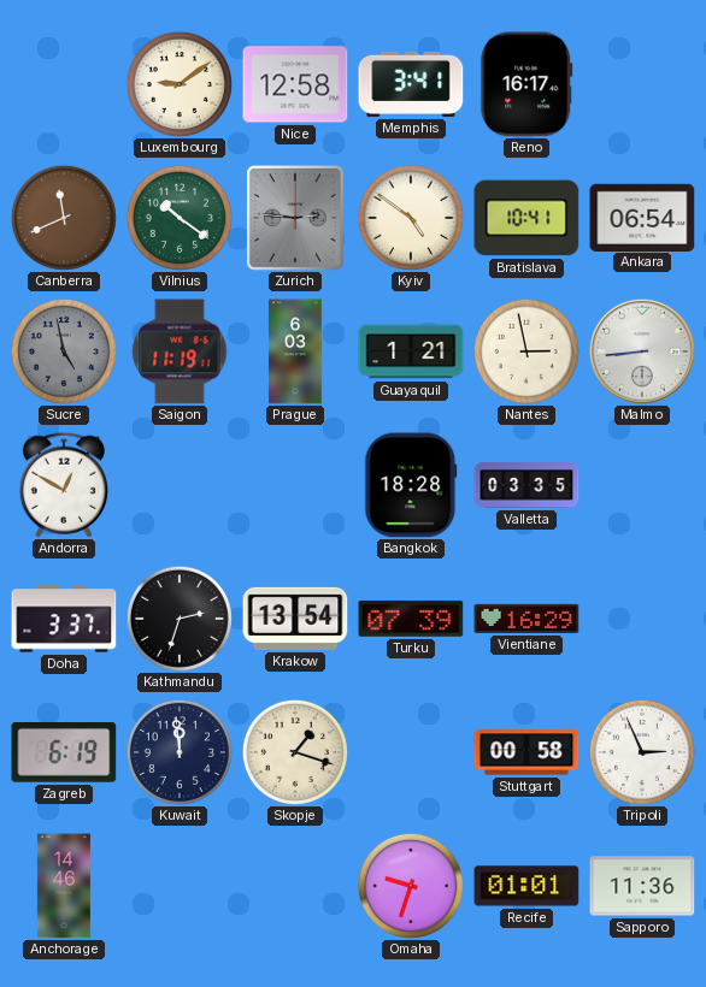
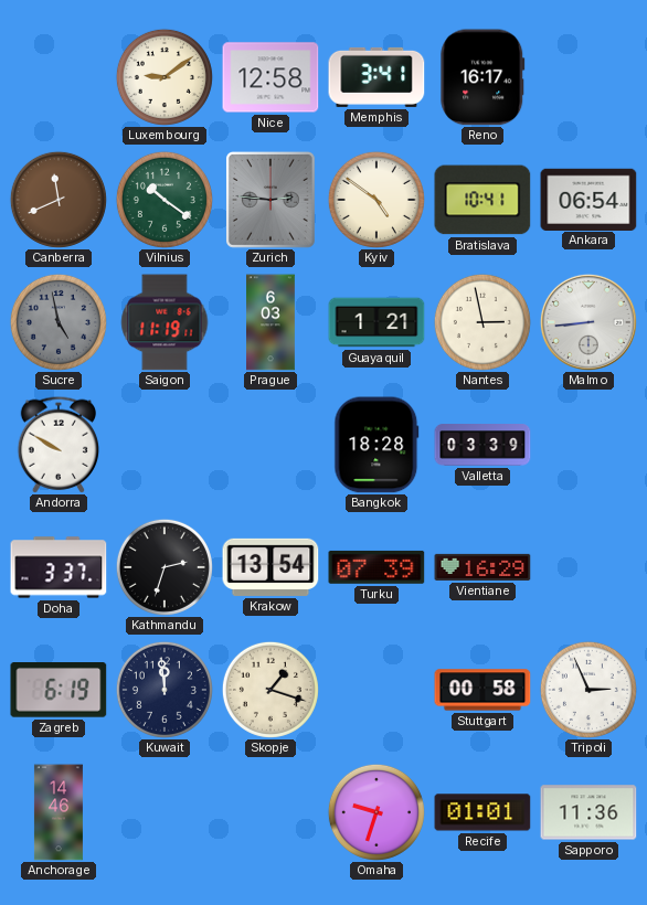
Andorra: 12:50 -> 9:50 (59, 445)
Valletta: 03:35 -> 03:39 (482, 445)
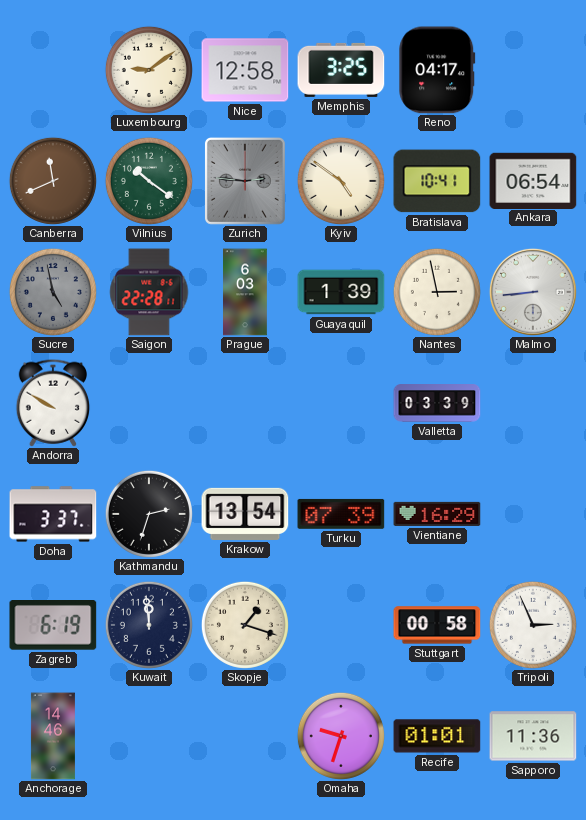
Memphis: 3:41 -> 3:25 (341, 70)
Reno: 16:17 -> 04:17 (437, 70)
Saigon: 11:19 -> 22:28 (149, 292)
Guayaquil: 1:21 -> 1:39 (341, 292)
Bangkok: 18:28 -> none (376, 445)
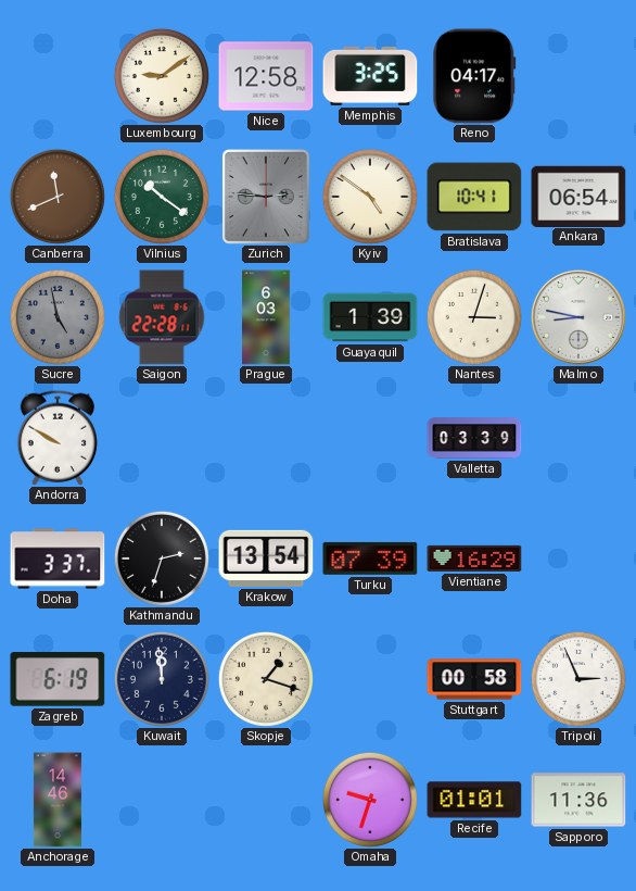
Nantes: 2:58 -> 3:03 (474, 317)
Malmo: 8:44 -> 8:47 (578, 317)
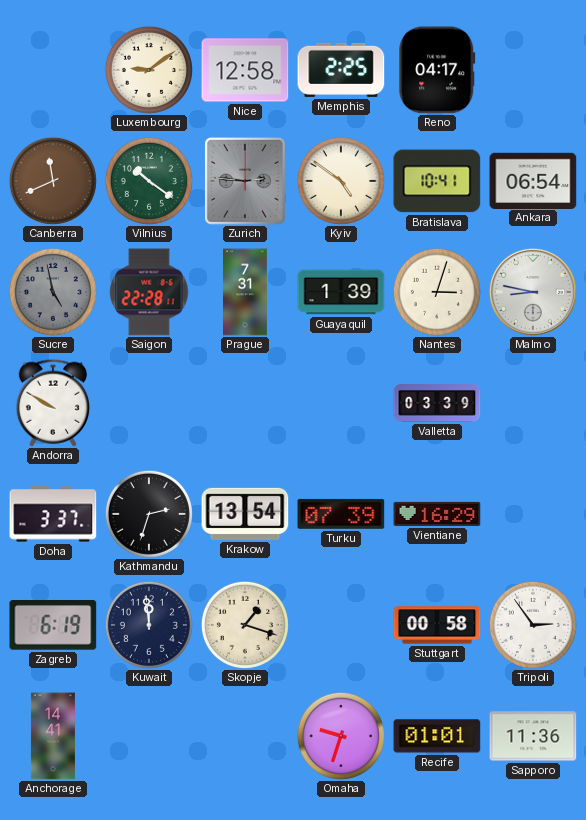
Memphis: 3:25 -> 2:25 (341, 70)
Prague: 6:03 -> 7:31 (246, 292)
Tripoli: 2:56 -> 2:54 (533, 625)
Anchorage: 14:46 -> 14:41 (53, 736)
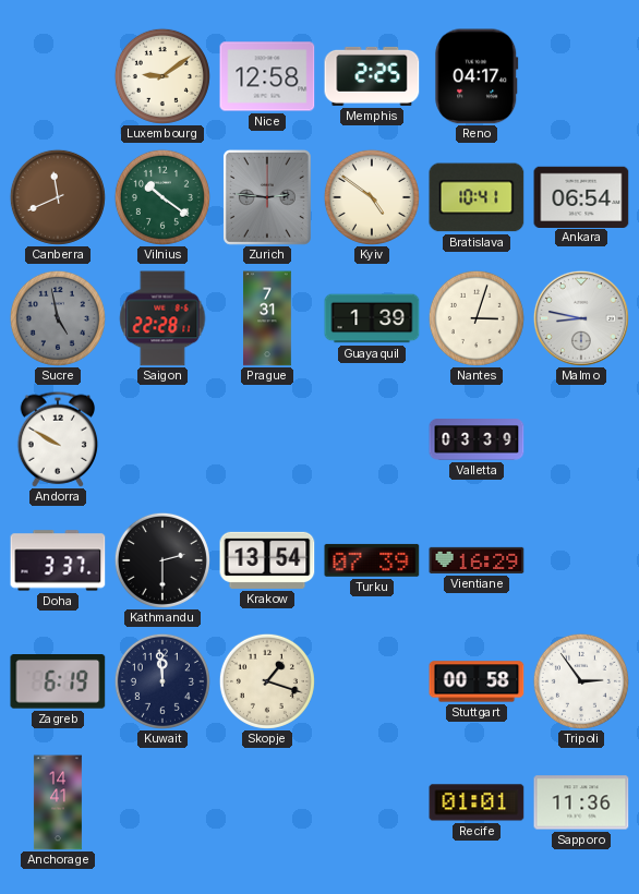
Kathmandu: 2:33 -> 2:30 (162, 560)
Omaha: 9:33 -> none (341, 736)
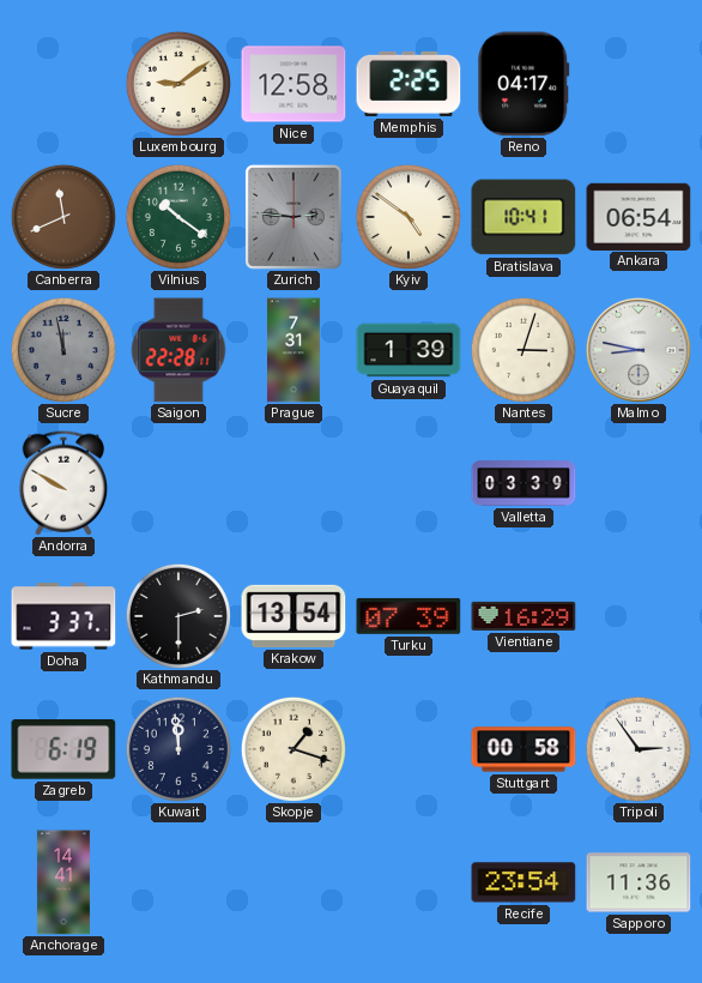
Sucre: 4:58 -> 11:58 (63, 350)
Recife: 01:01 -> 23:54 (524, 882)
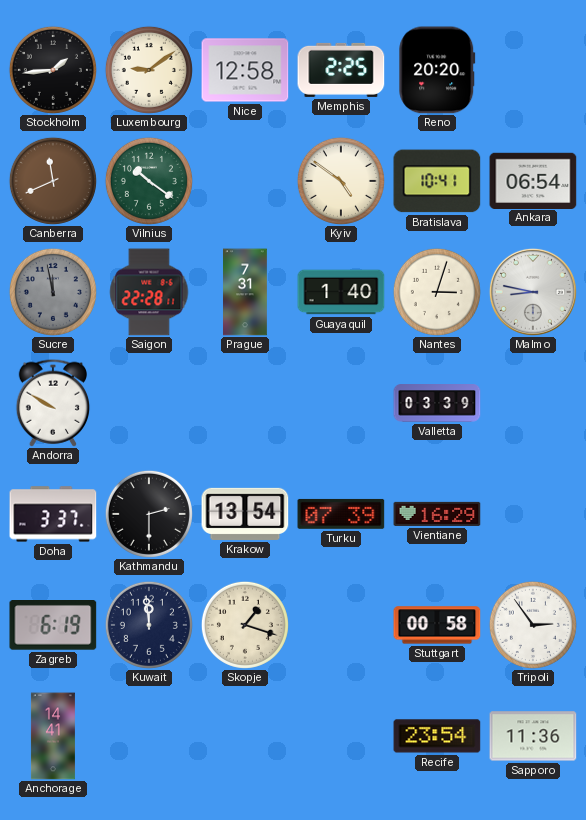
Stockholm: none -> 1:44 (53, 70)
Reno: 04:17 -> 20:20 (437, 70)
Zurich: 2:46 -> none (293, 217)
Guayaquil: 1:39 -> 1:40 (341, 292)
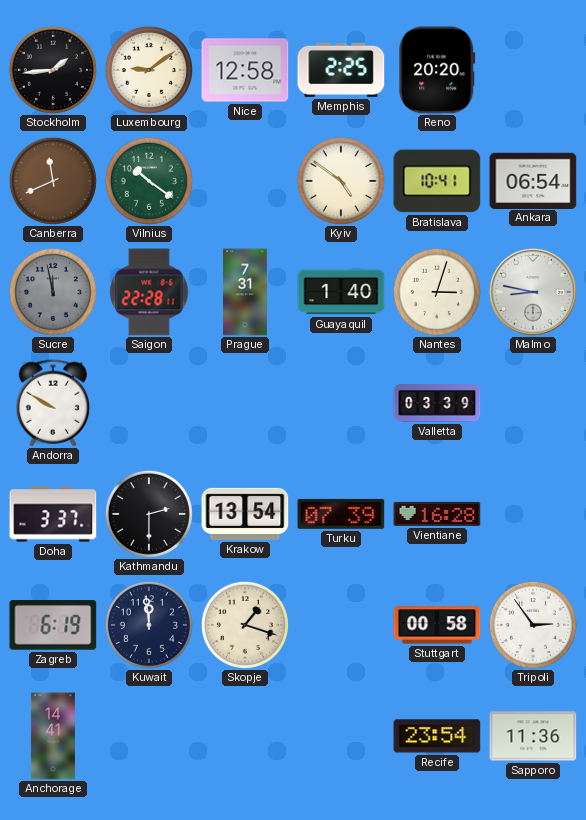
Vientiane: 16:29 -> 16:28 (437, 514)
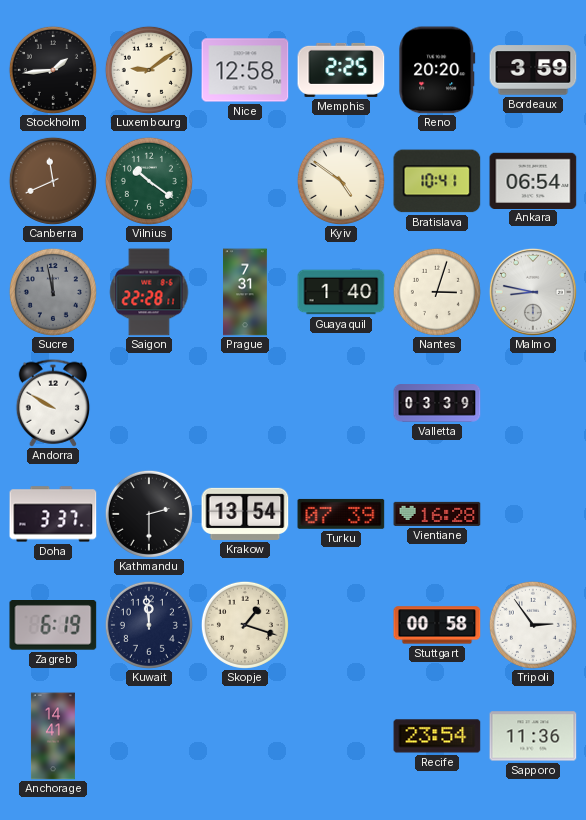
Bordeaux: none -> 3:59 (533, 70)
